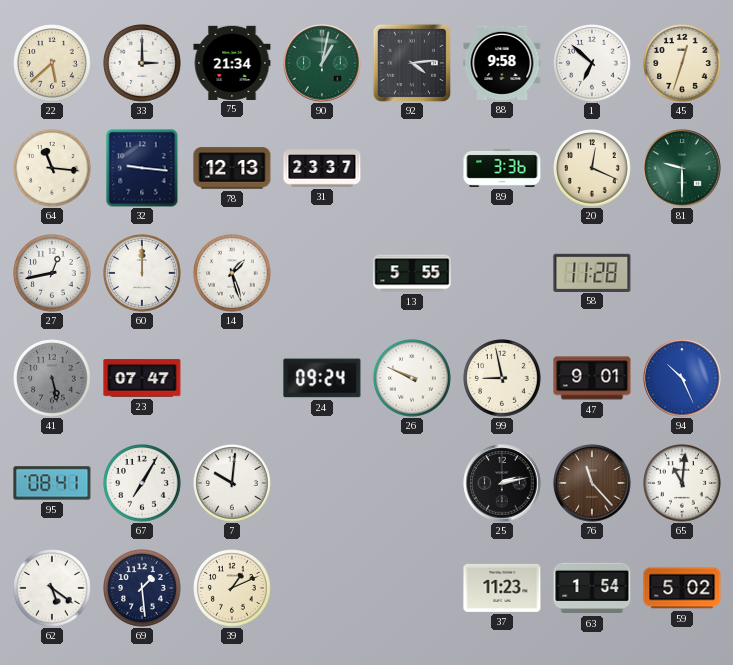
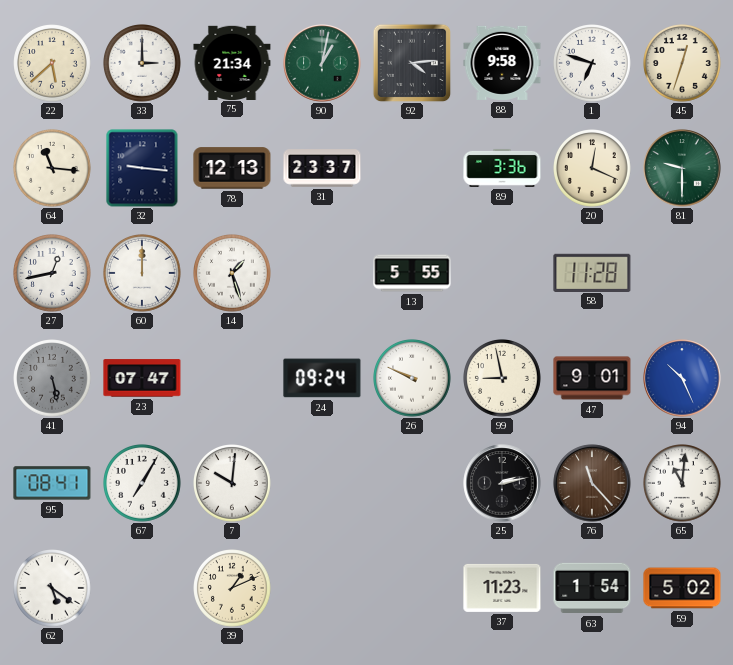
1: 6:52 -> 6:48 (593, 64)
69: 1:29 -> none (143, 589)
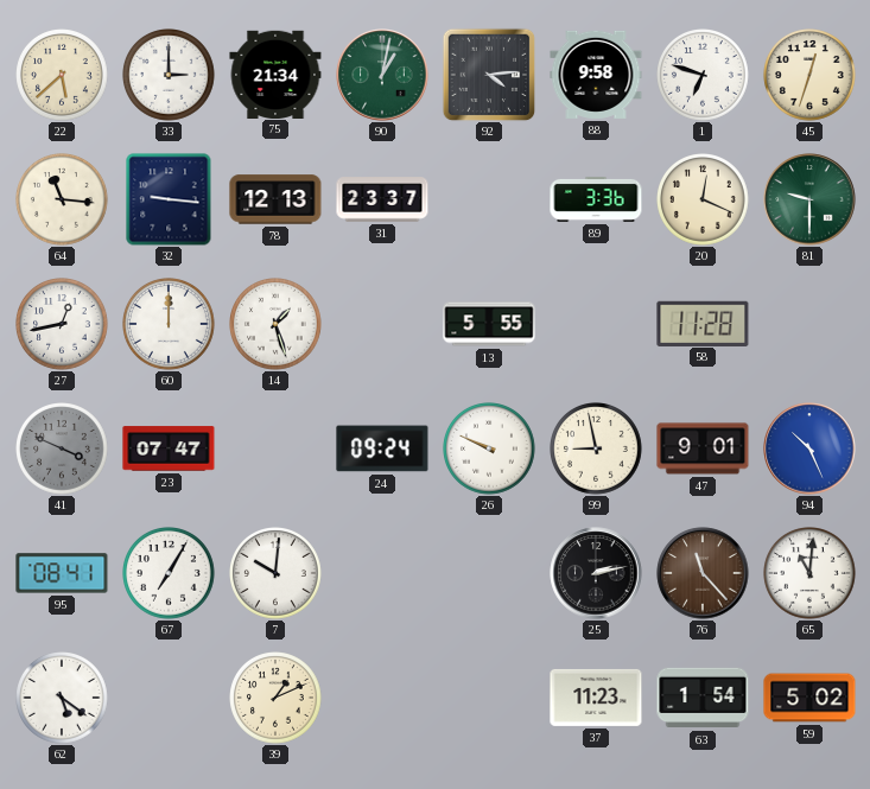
41: 5:28 -> 3:49 (63, 450)
